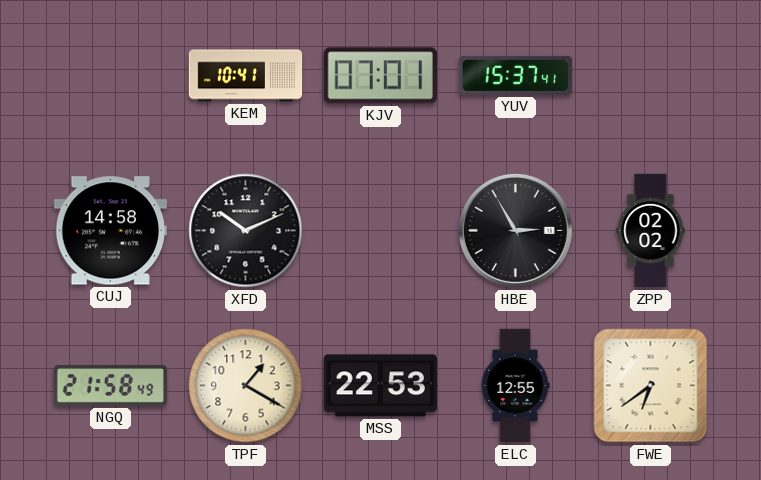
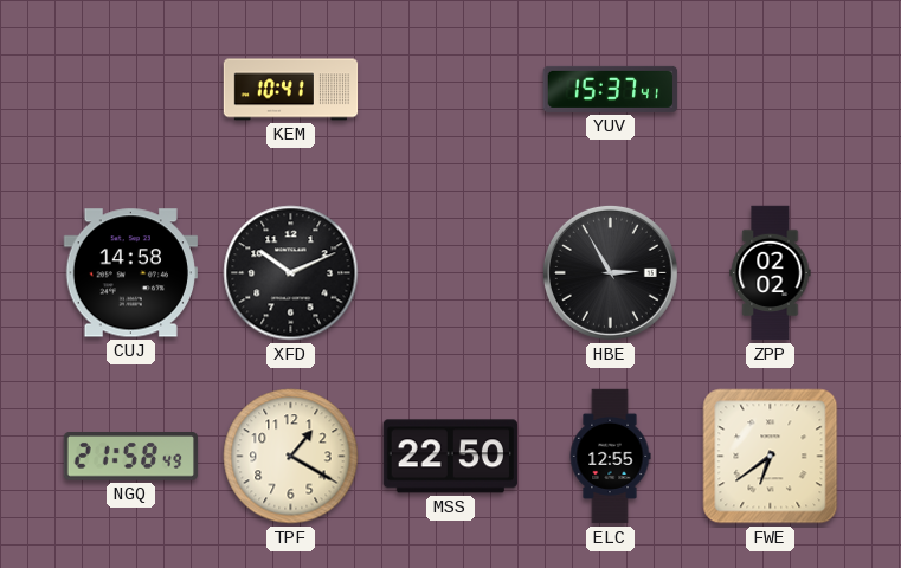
KJV: 07:01 -> none (380, 76)
MSS: 22:53 -> 22:50 (450, 457)
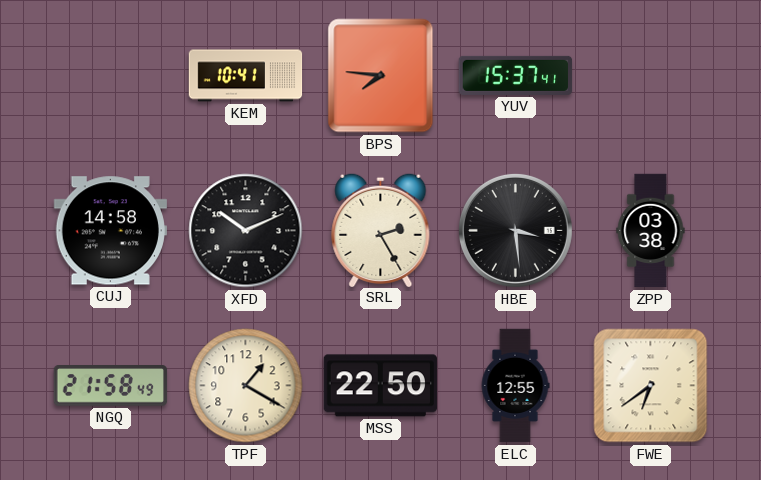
BPS: none -> 7:46 (381, 76)
SRL: none -> 2:25 (381, 229)
HBE: 2:55 -> 3:29 (515, 230)
ZPP: 02:02 -> 03:38 (651, 231)
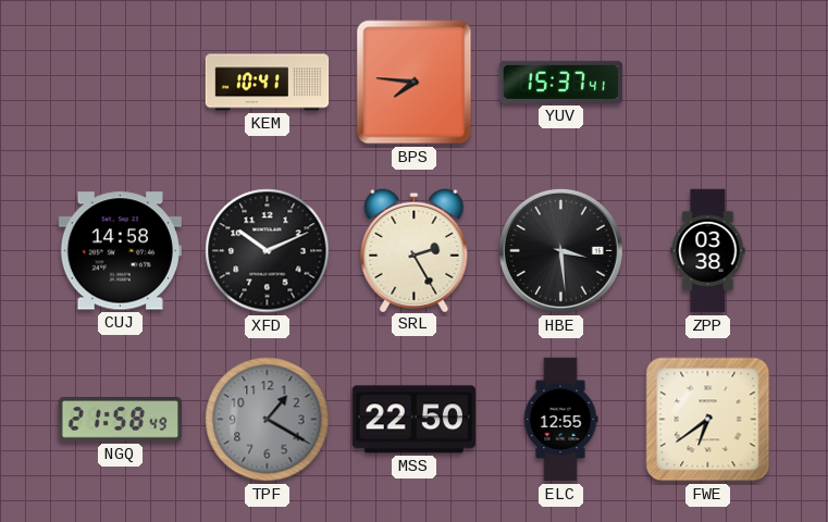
TPF dial: cream -> grey (268, 420)
